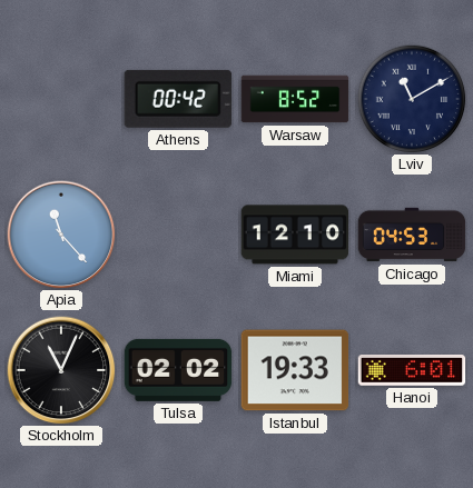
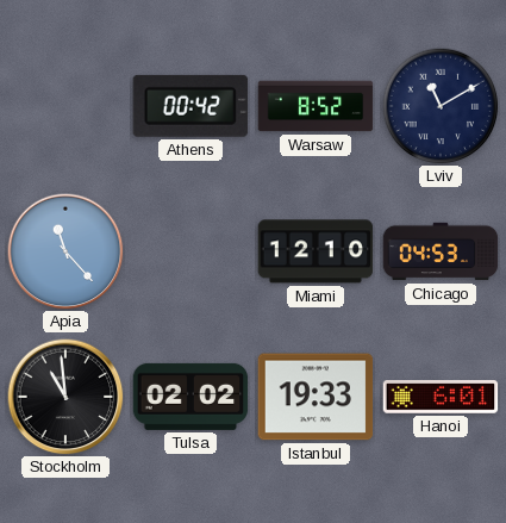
Stockholm: 11:04 -> 10:59 (65, 397)
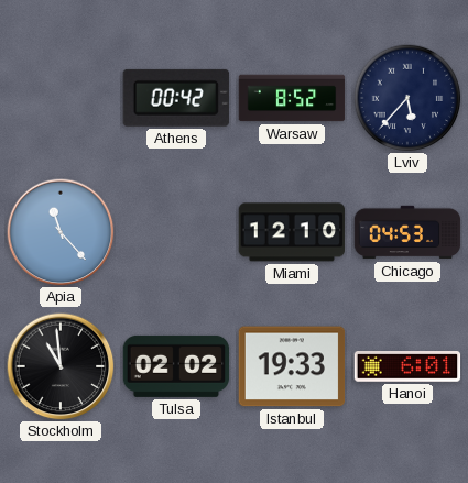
Lviv: 11:10 -> 5:37 (407, 98)
